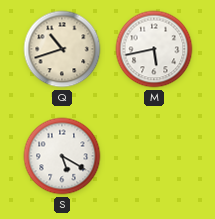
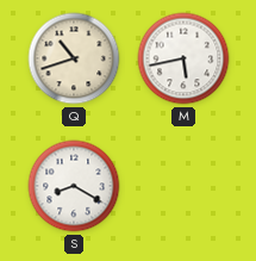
S: 5:20 -> 8:20 (74, 186)
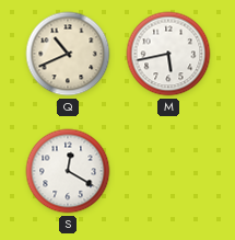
Q: 10:42 -> 10:41 (68, 54)
S: 8:20 -> 12:20 (68, 171)
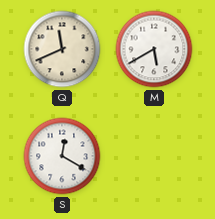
Q: 10:41 -> 11:41 (62, 49)
M: 5:43 -> 5:40 (154, 49)
